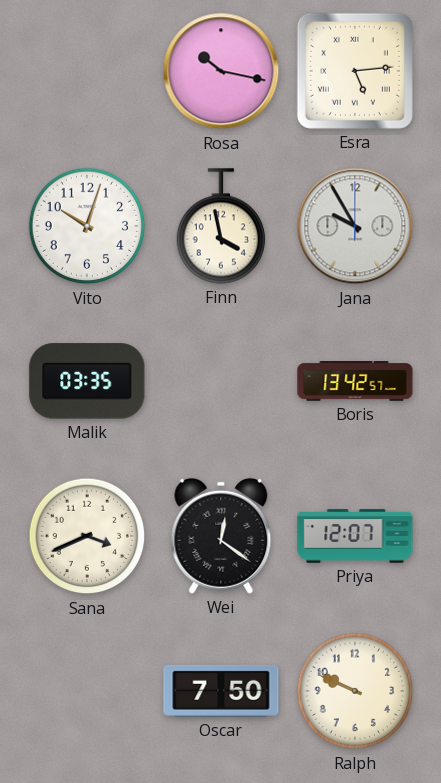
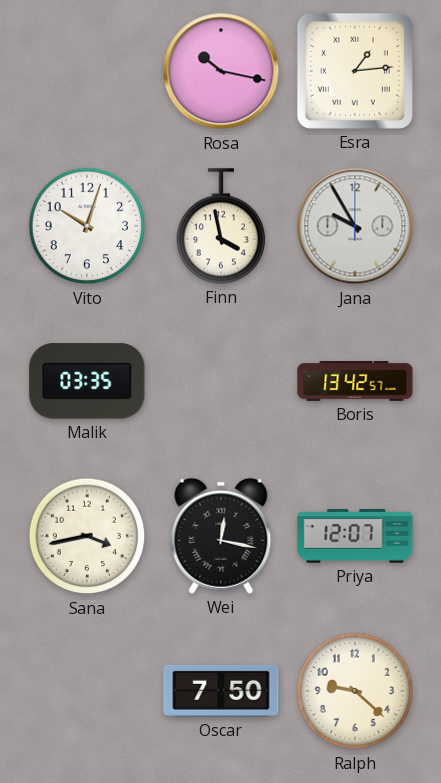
Esra: 5:14 -> 1:14 (355, 71)
Sana: 3:41 -> 3:43 (87, 536)
Wei: 12:21 -> 12:17 (221, 536)
Ralph: 9:49 -> 9:22 (355, 691)
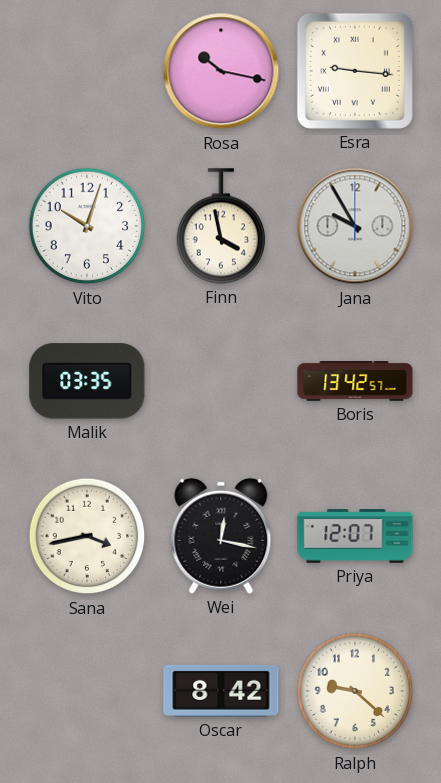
Esra: 1:14 -> 9:16 (355, 71)
Oscar: 7:50 -> 8:42 (221, 691)
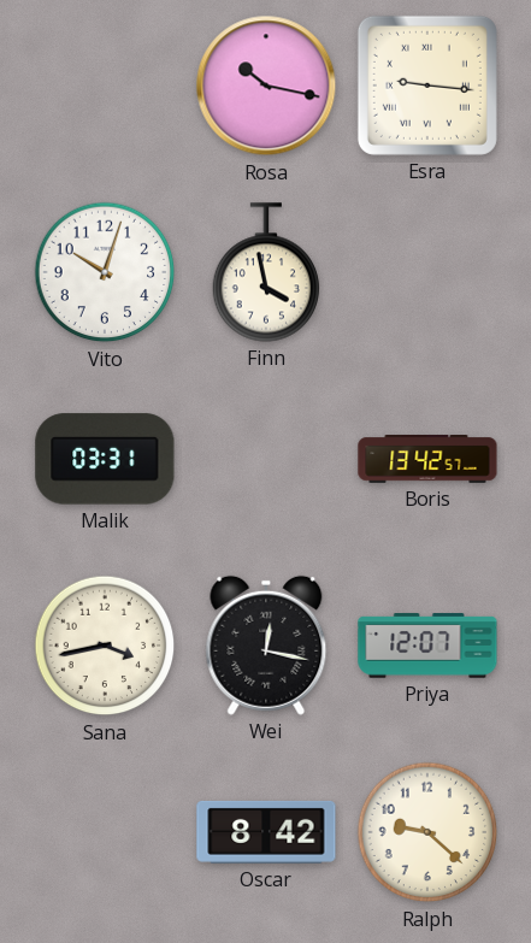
Jana: 9:55 -> none (355, 226)
Malik: 03:35 -> 03:31 (105, 459)
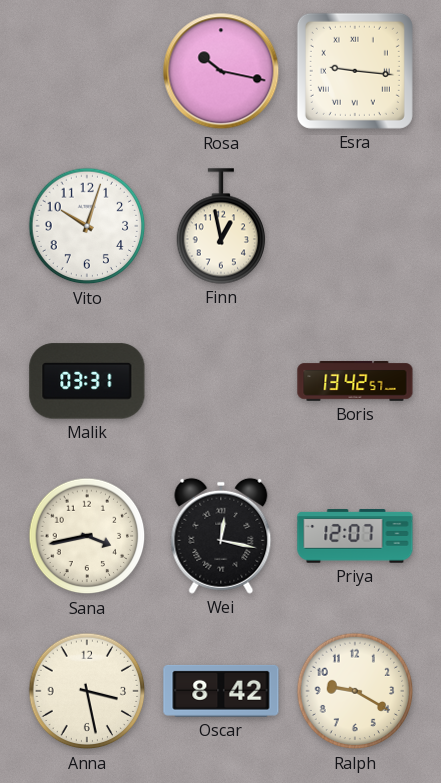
Finn: 3:58 -> 12:58 (221, 226)
Anna: none -> 3:28 (87, 691)
Ralph: 9:22 -> 9:20 (355, 691)
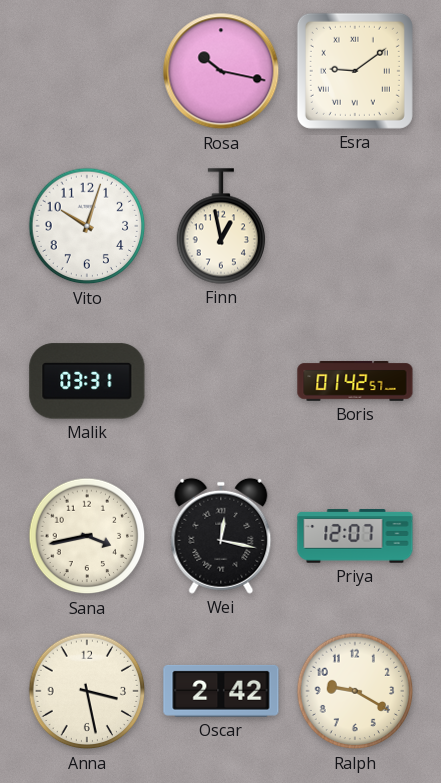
Esra: 9:16 -> 9:09 (355, 71)
Boris: 13:42 -> 01:42 (355, 382)
Oscar: 8:42 -> 2:42 (221, 691)
